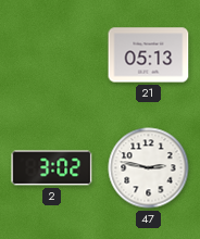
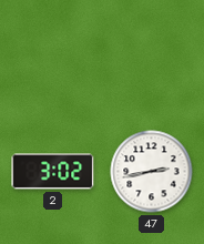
21: 05:13 -> none (149, 55)
47: 2:47 -> 2:43 (152, 172)
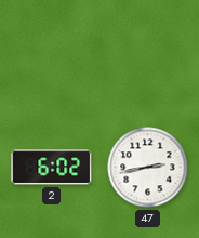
2: 3:02 -> 6:02 (52, 168)
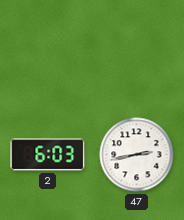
2: 6:02 -> 6:03 (48, 155)
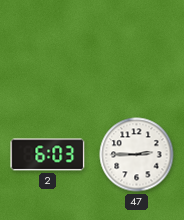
47: 2:43 -> 2:45 (137, 155)
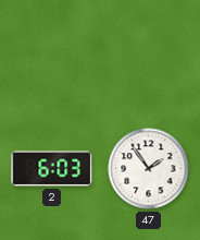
47: 2:45 -> 1:54 (149, 169)
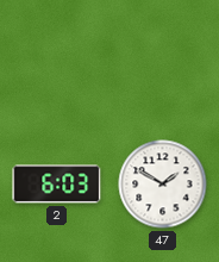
47: 1:54 -> 1:50 (163, 185)
